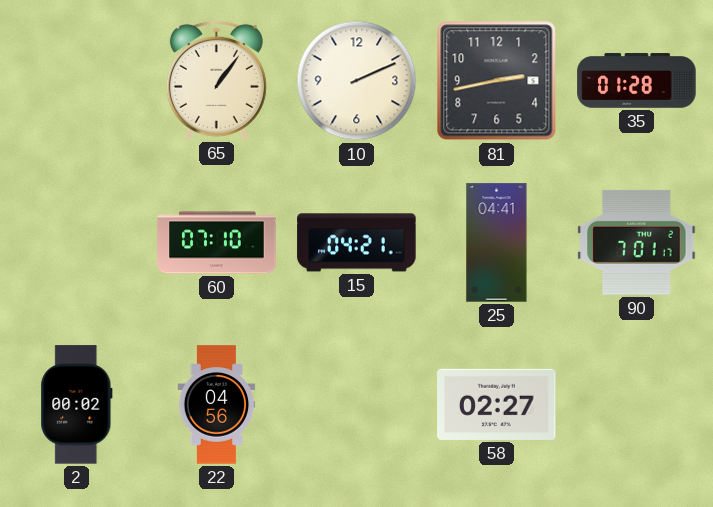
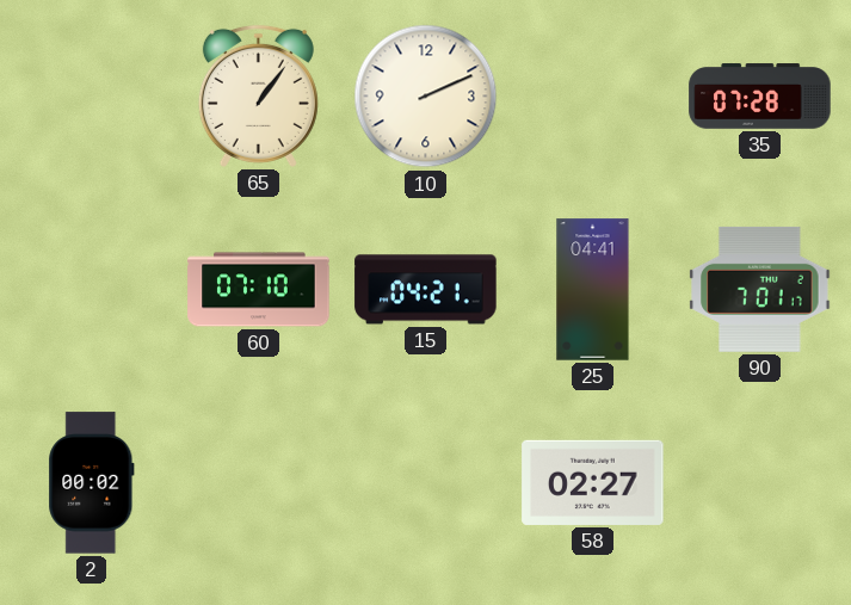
81: 2:43 -> none (497, 81)
35: 01:28 -> 07:28 (760, 97)
22: 04:56 -> none (217, 405)
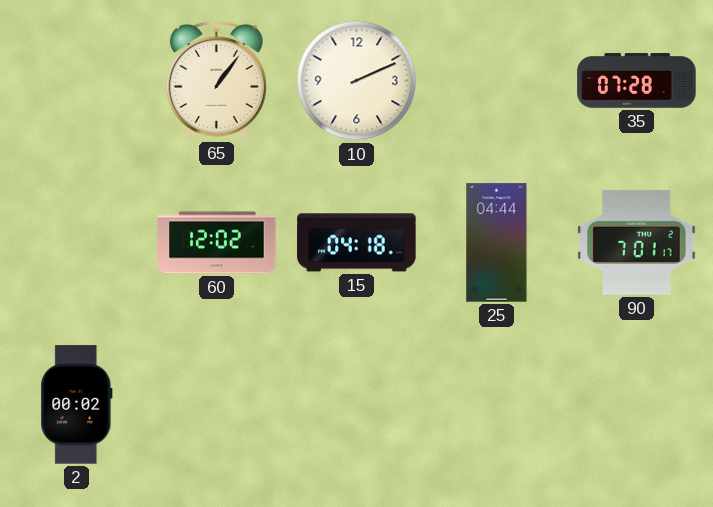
60: 07:10 -> 12:02 (217, 243)
15: 04:21 -> 04:18 (357, 243)
25: 04:41 -> 04:44 (497, 243)
58: 02:27 -> none (593, 482)
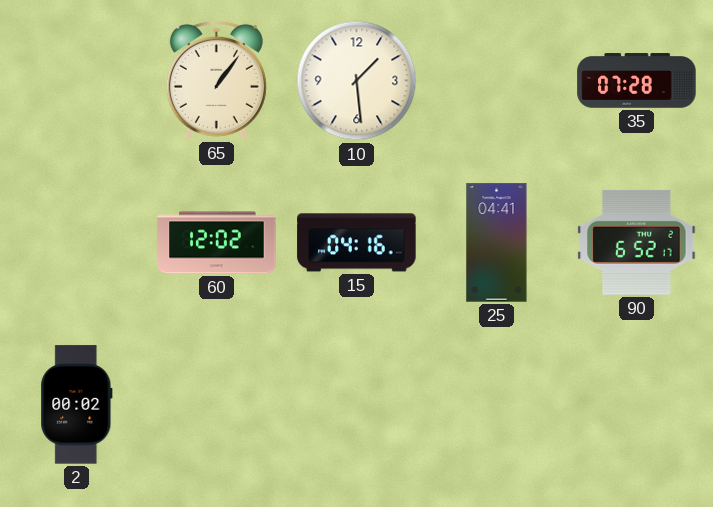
10: 2:11 -> 1:29 (357, 81)
15: 04:18 -> 04:16 (357, 243)
25: 04:44 -> 04:41 (497, 243)
90: 7:01 -> 6:52 (637, 242)
